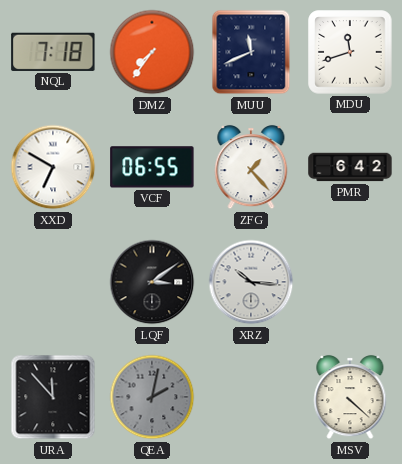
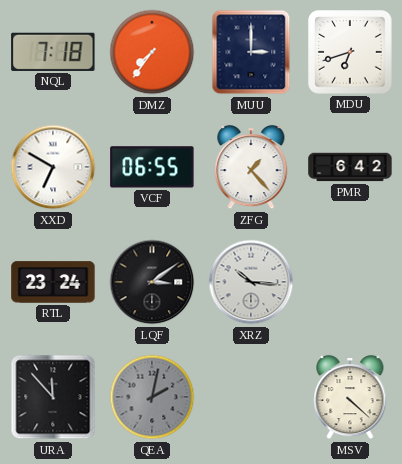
MUU: 11:41 -> 3:00 (251, 52)
MDU: 11:42 -> 6:42 (350, 52)
RTL: none -> 23:24 (53, 282)
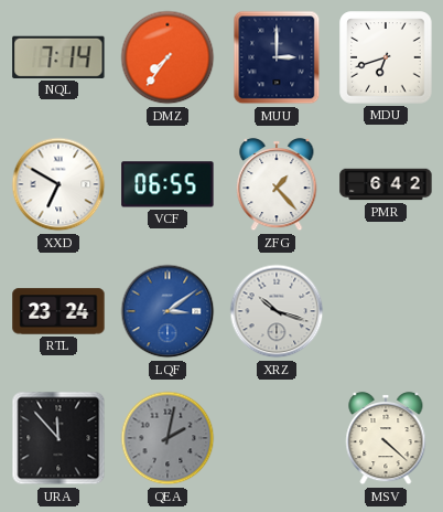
NQL: 7:18 -> 7:14 (58, 57)
LQF dial: black -> blue (168, 311)
XRZ: 10:16 -> 10:18 (277, 311)
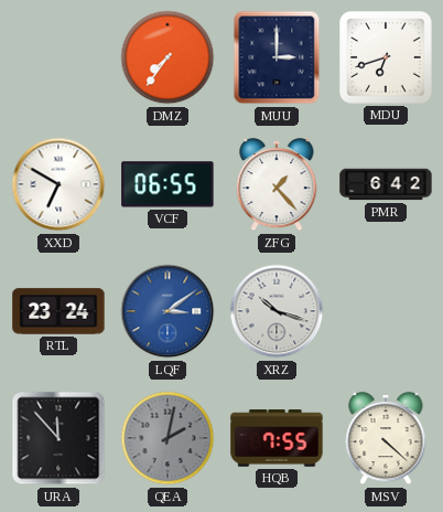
NQL: 7:14 -> none (58, 57)
HQB: none -> 7:55 (277, 438)
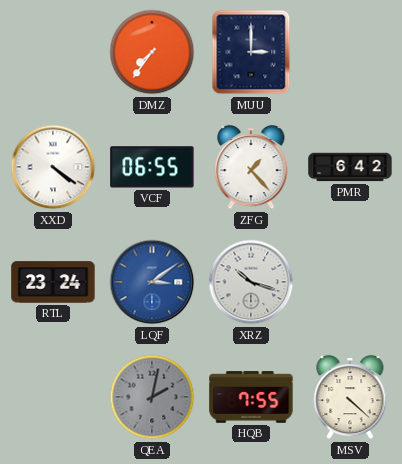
MDU: 6:42 -> none (386, 57)
XXD: 6:50 -> 4:21 (53, 167)
URA: 11:53 -> none (58, 438)
